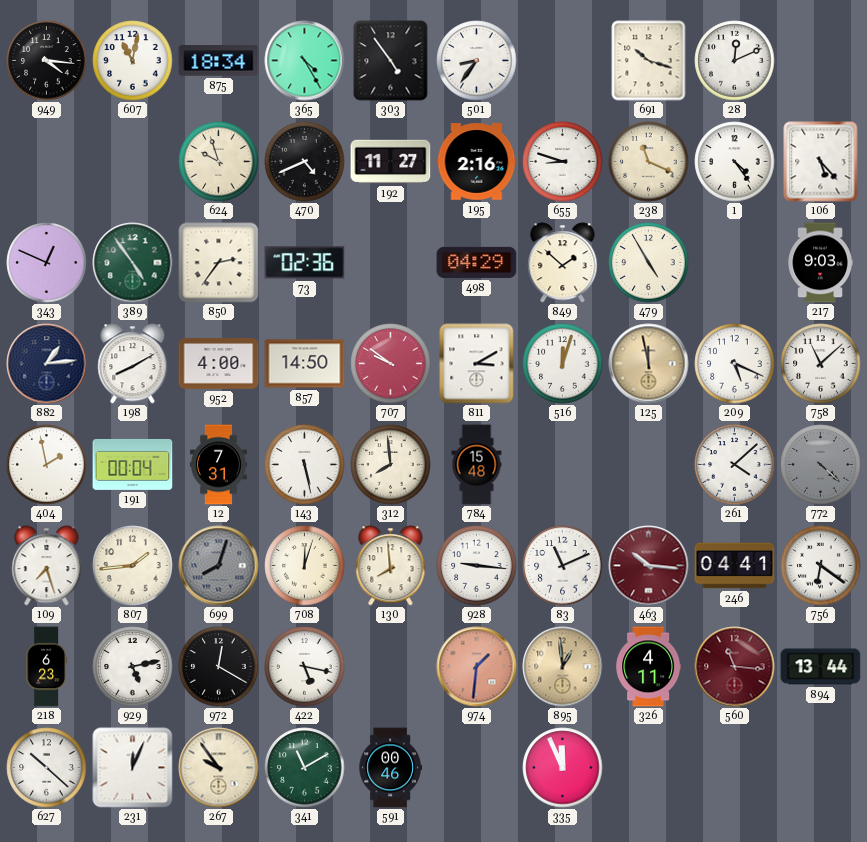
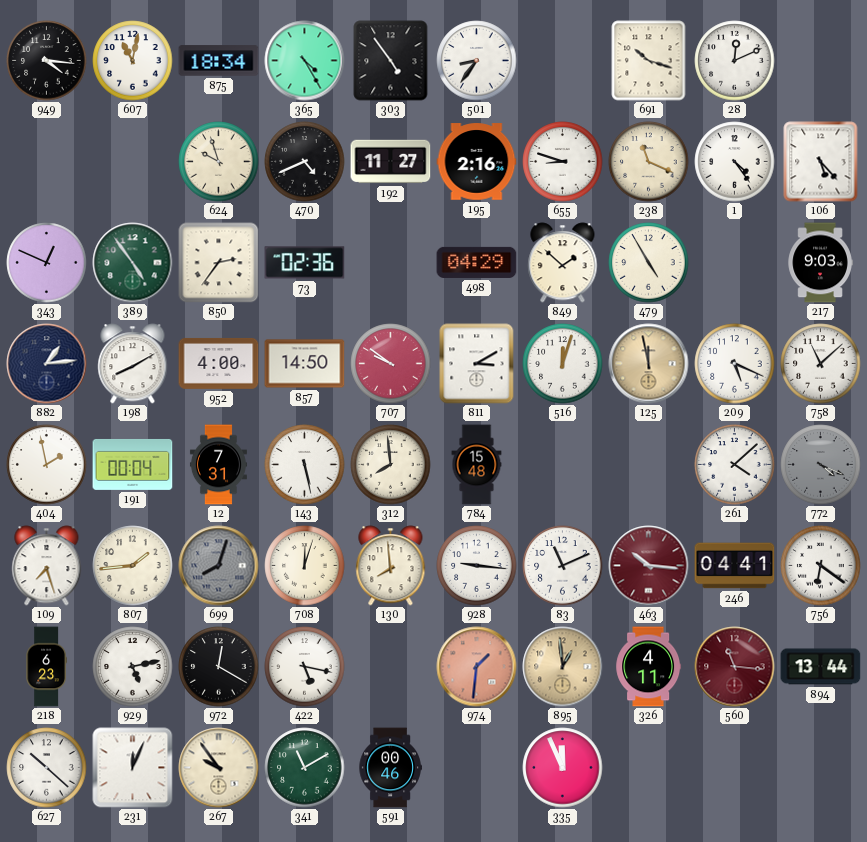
772: 4:22 -> 4:19 (821, 465)
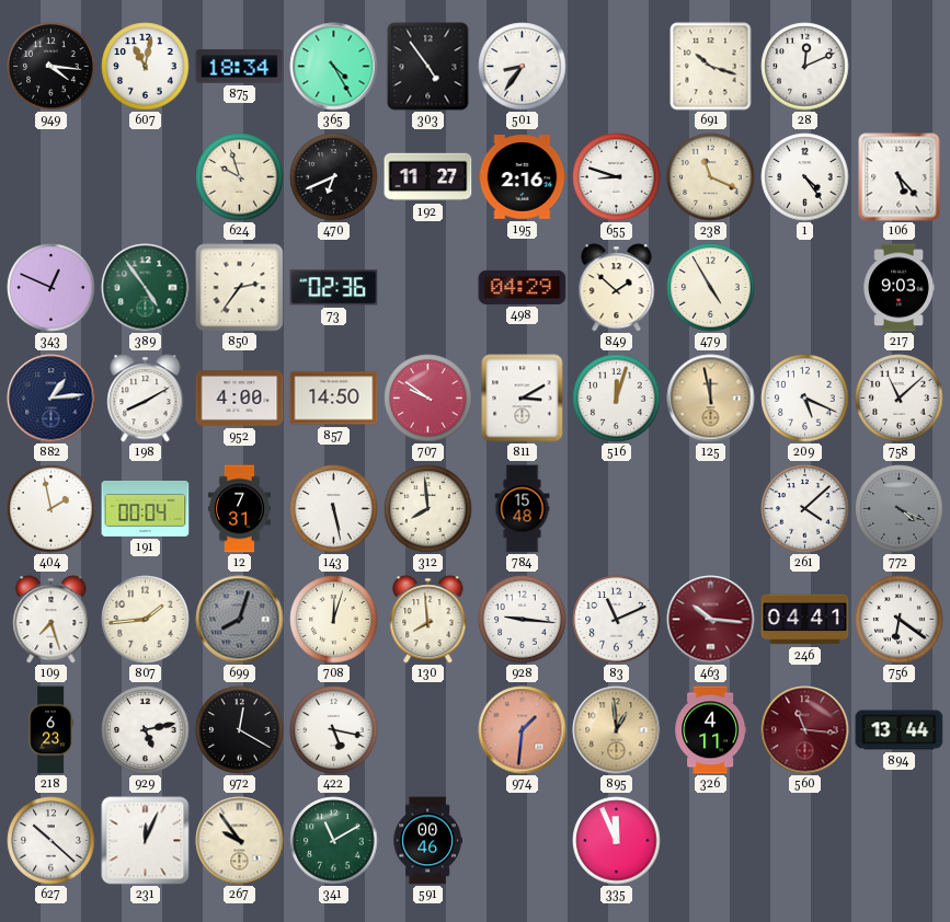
470: 4:41 -> 6:41 (334, 177)
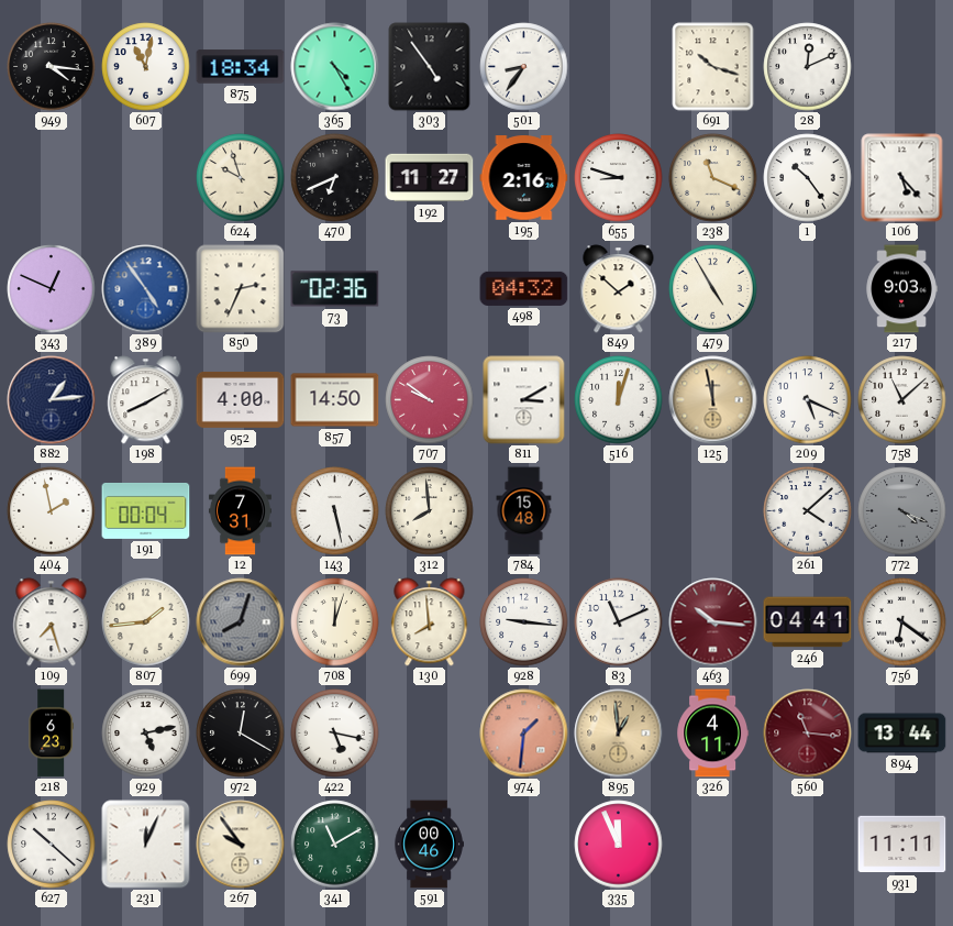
1: 4:24 -> 10:24 (808, 178)
389 dial: green -> blue (146, 289)
850: 2:36 -> 2:34 (241, 289)
498: 04:29 -> 04:32 (524, 288)
931: none -> 11:11 (902, 845)
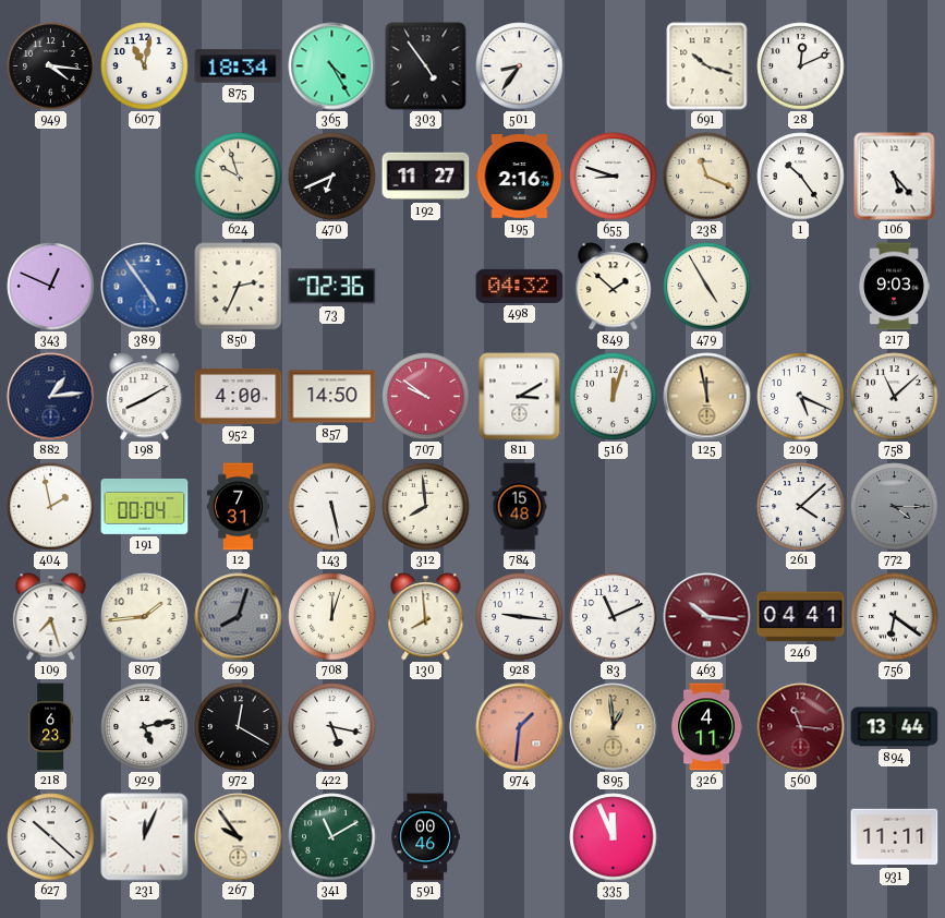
772: 4:19 -> 4:15 (895, 507)
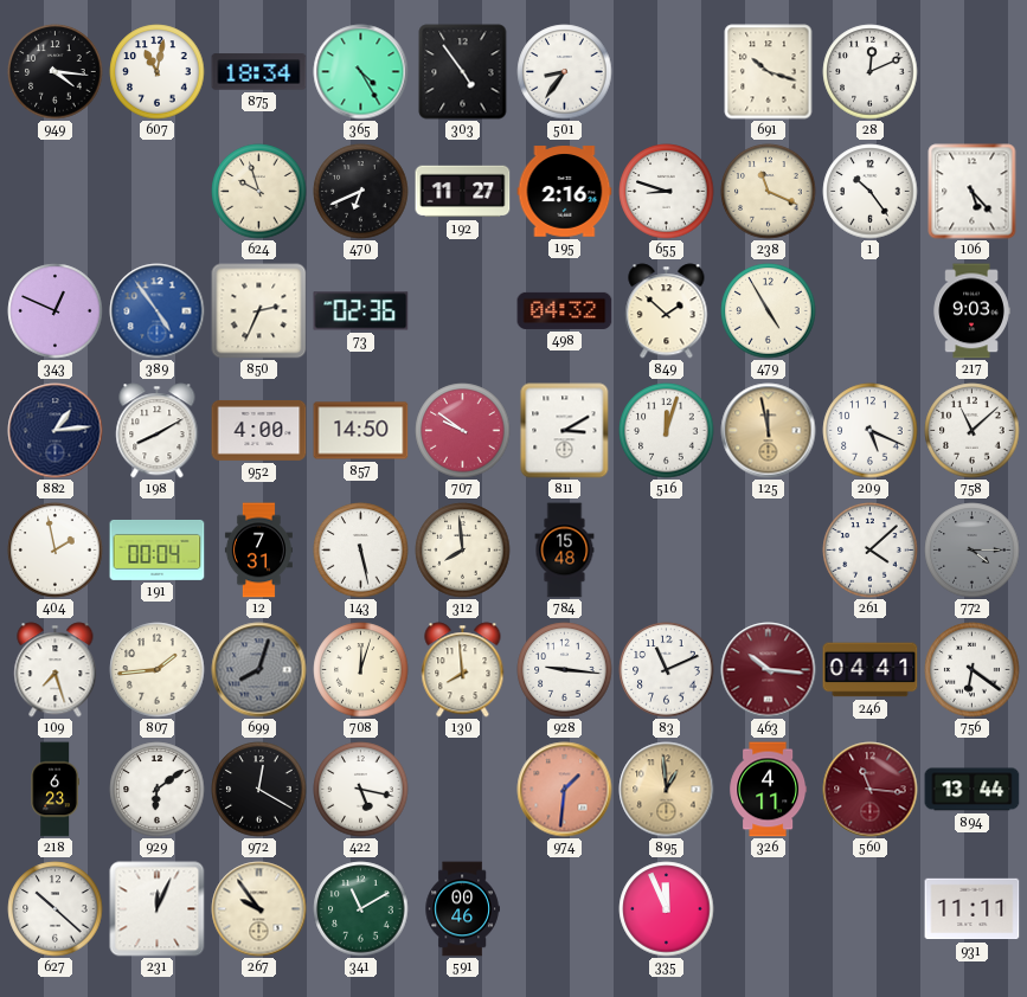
929: 5:13 -> 6:09 (158, 790)
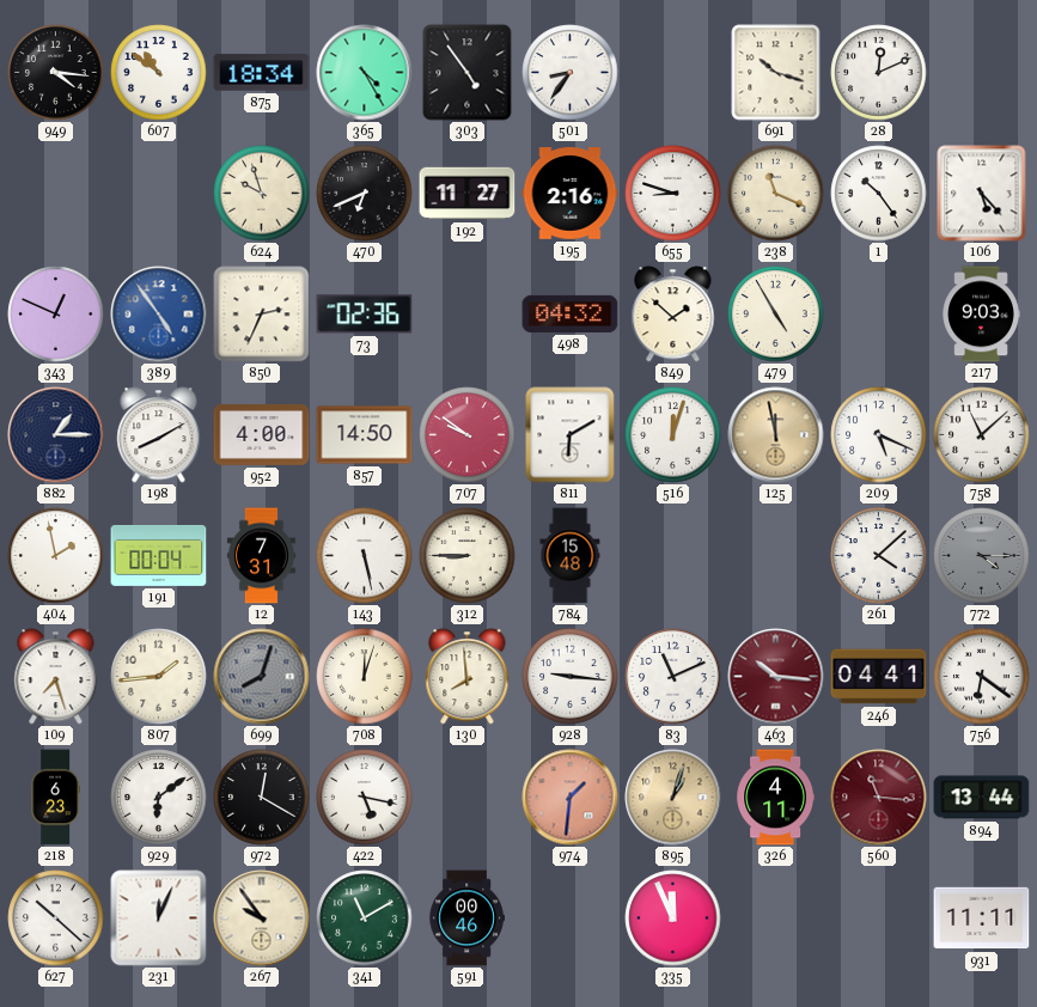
607: 11:02 -> 10:51 (159, 73)
882: 1:14 -> 1:15 (56, 435)
811: 3:10 -> 6:10 (571, 435)
312: 7:59 -> 8:45 (468, 556)
895: 12:59 -> 1:03 (673, 798)
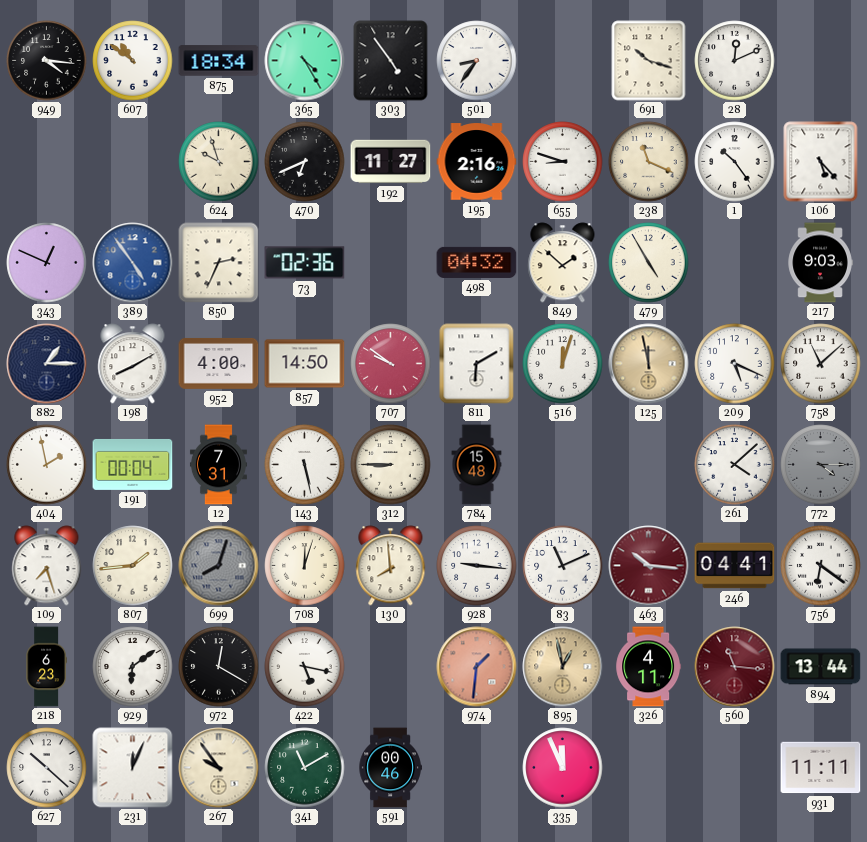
895: 1:03 -> 12:58 (563, 667)
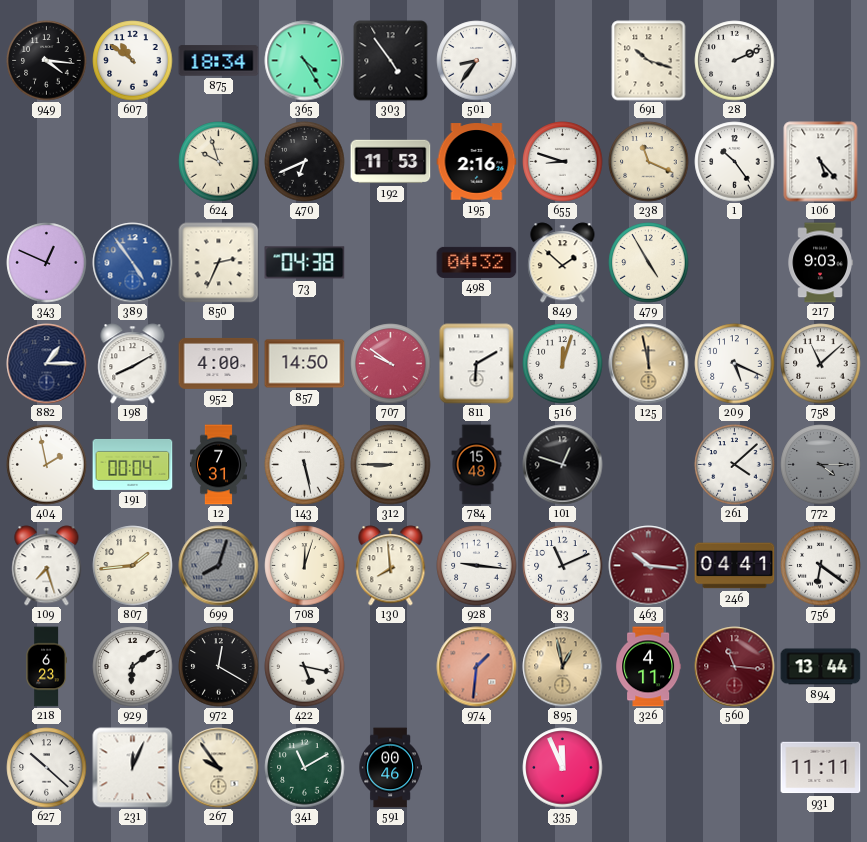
28: 12:11 -> 2:11 (735, 61)
192: 11:27 -> 11:53 (391, 162)
73: 02:36 -> 04:38 (305, 263)
101: none -> 12:48 (563, 465)
